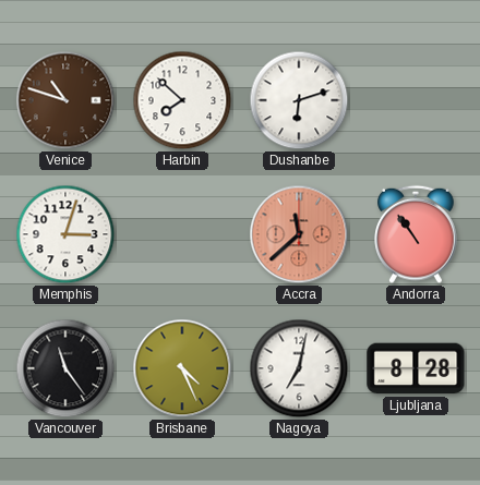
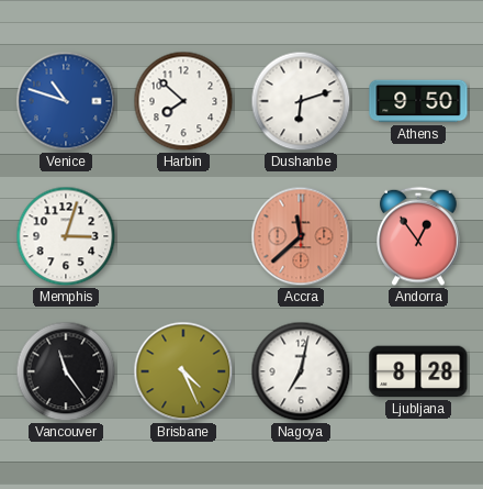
Venice dial: brown -> blue (66, 101)
Athens: none -> 9:50 (418, 101)
Andorra: 10:54 -> 12:54 (418, 236)
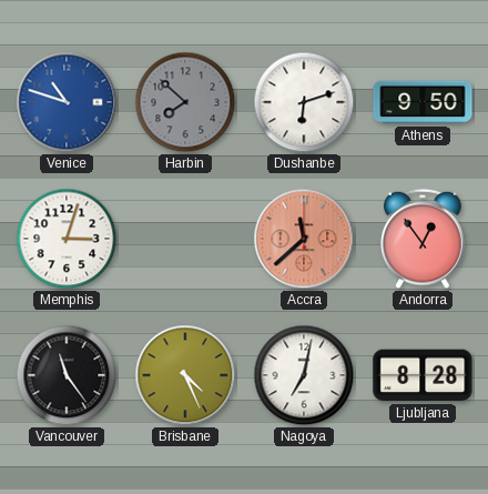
Harbin dial: white -> grey (185, 102)
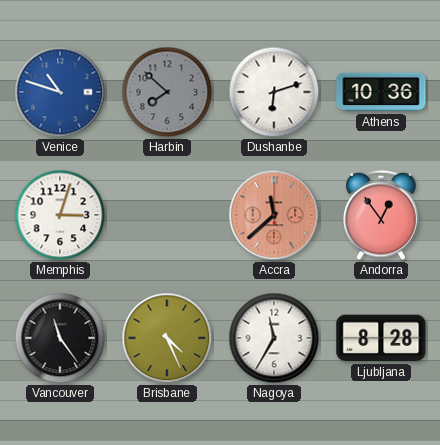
Athens: 9:50 -> 10:36 (381, 92)
Nagoya: 7:02 -> 11:35 (274, 338)
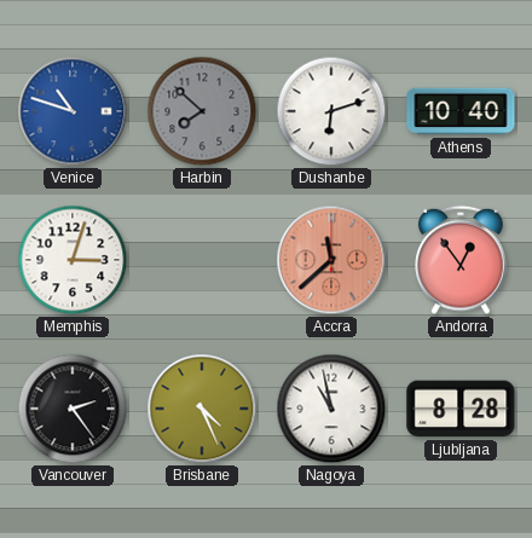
Athens: 10:36 -> 10:40 (461, 111)
Vancouver: 11:24 -> 2:24 (73, 409)
Nagoya: 11:35 -> 10:58 (331, 409)
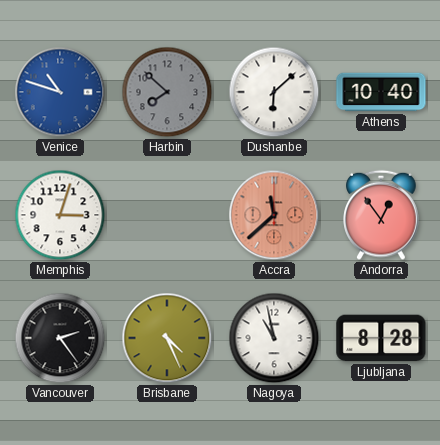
Dushanbe: 6:12 -> 6:08 (274, 92)
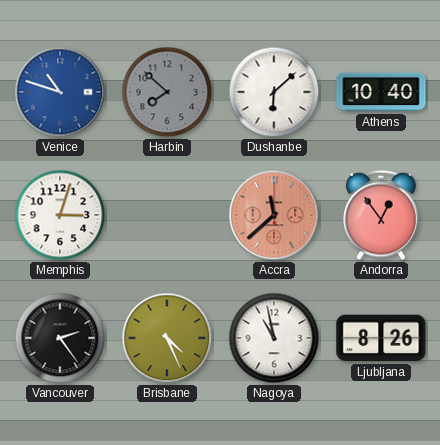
Ljubljana: 8:28 -> 8:26 (381, 338)
